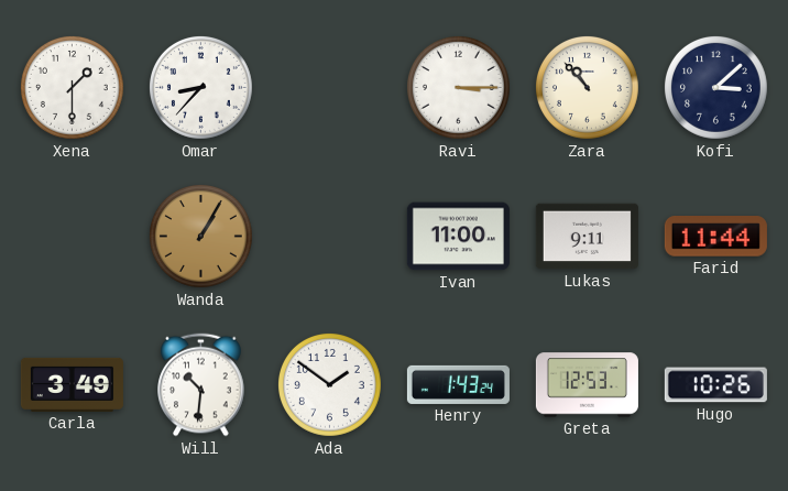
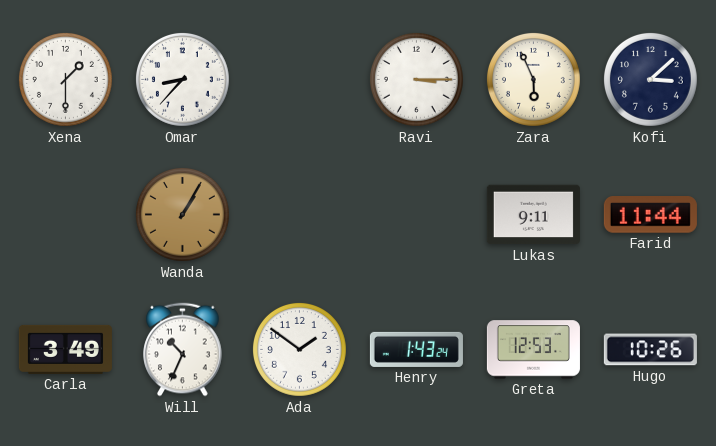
Zara: 10:53 -> 5:56 (533, 79)
Ivan: 11:00 -> none (458, 237)
Will: 10:31 -> 10:34 (183, 350)
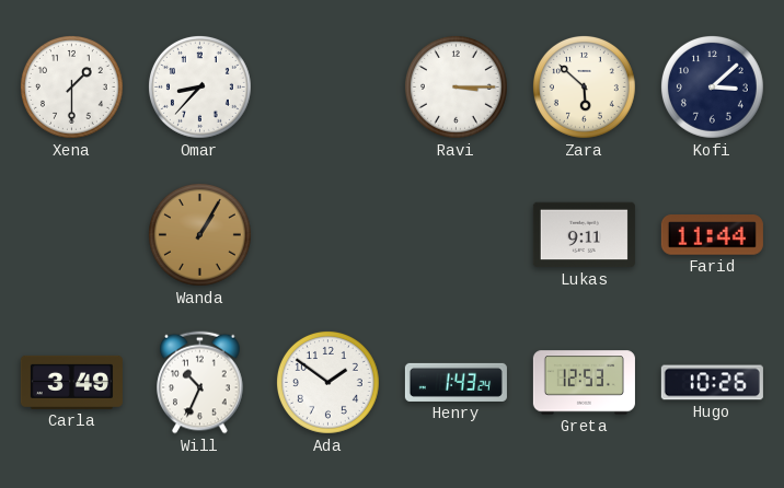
Zara: 5:56 -> 5:52 (584, 86)
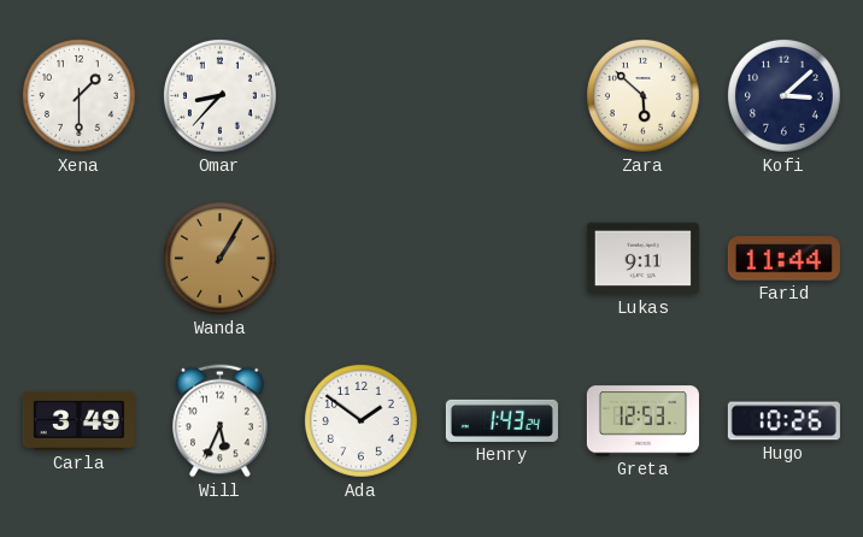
Ravi: 3:15 -> none (456, 86)
Will: 10:34 -> 5:34 (221, 421)
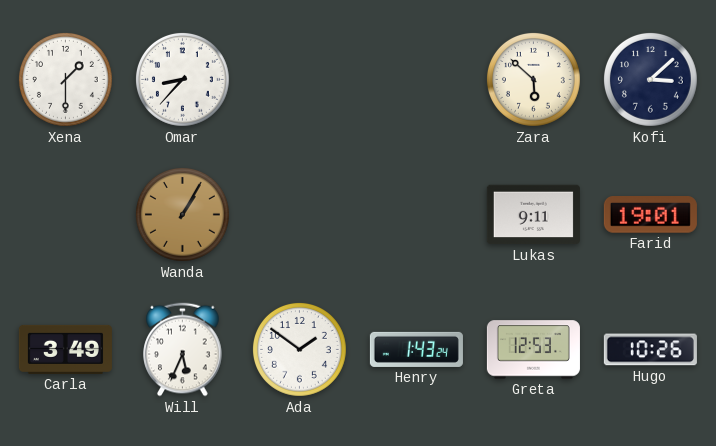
Farid: 11:44 -> 19:01 (650, 215)
